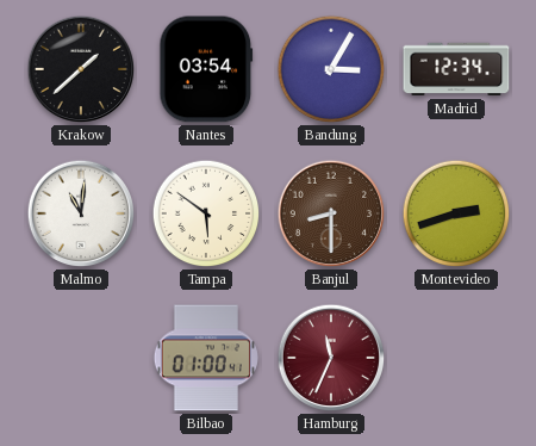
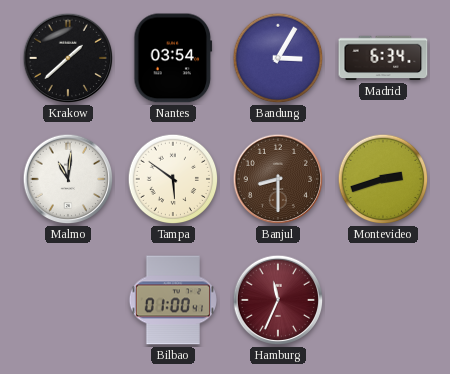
Madrid: 12:34 -> 6:34 (383, 58)
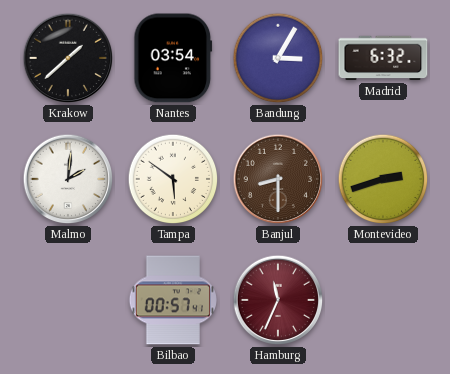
Madrid: 6:34 -> 6:32 (383, 58)
Malmo: 11:01 -> 2:01 (68, 179)
Bilbao: 01:00 -> 00:57 (172, 300)
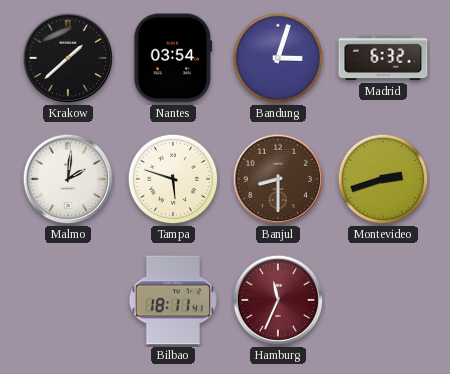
Bandung: 3:05 -> 3:03 (278, 58)
Tampa: 5:51 -> 5:48 (173, 179)
Bilbao: 00:57 -> 18:11 (172, 300)
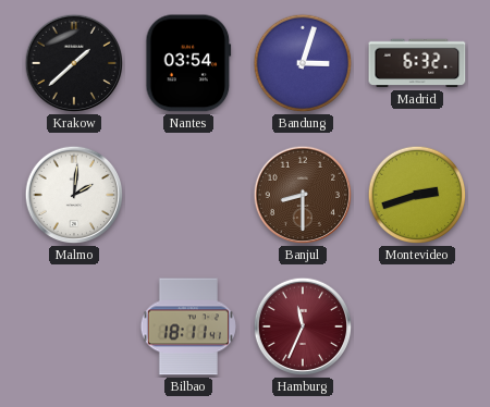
Tampa: 5:48 -> none (173, 179)
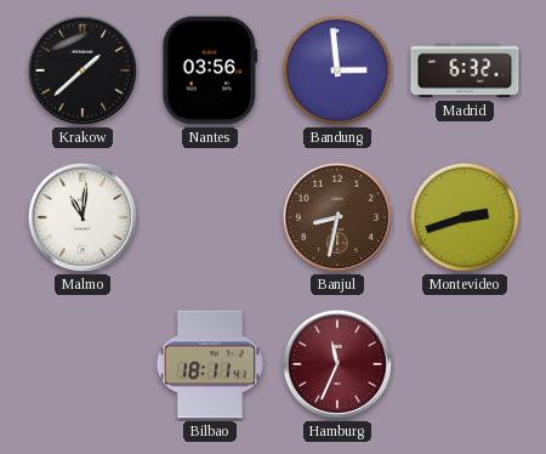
Nantes: 03:54 -> 03:56 (210, 70)
Bandung: 3:03 -> 2:59 (337, 70)
Malmo: 2:01 -> 11:01 (83, 217)
Banjul: 8:30 -> 8:32 (337, 217)
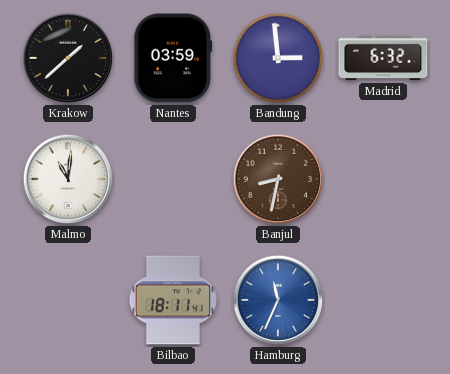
Nantes: 03:56 -> 03:59 (173, 58)
Montevideo: 2:42 -> none (465, 217)
Hamburg dial: burgundy -> blue (278, 300)
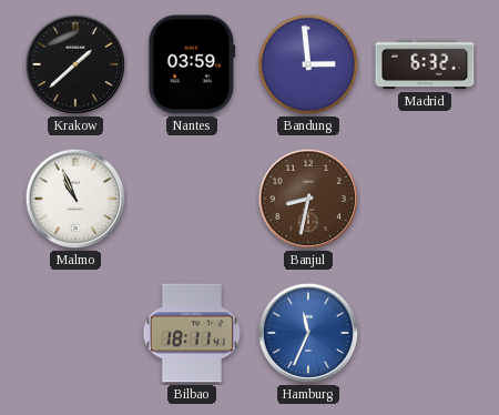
Malmo: 11:01 -> 10:56 (75, 199)
